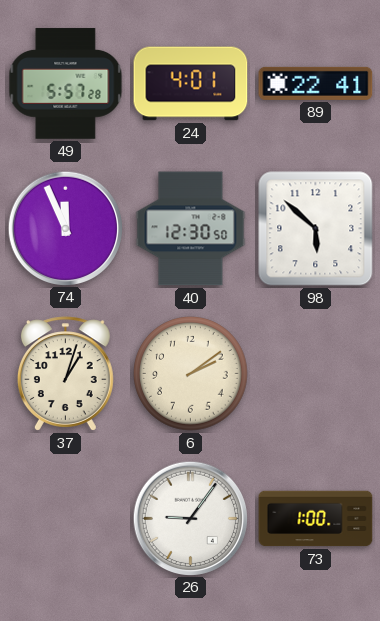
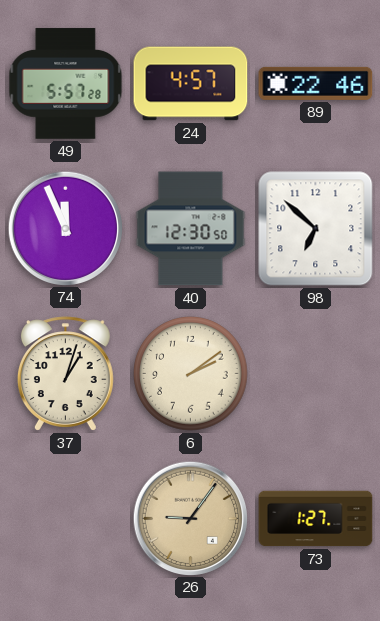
24: 4:01 -> 4:57 (191, 84)
89: 22:41 -> 22:46 (316, 83)
98: 5:52 -> 6:52 (316, 229)
26 dial: white -> champagne (190, 518)
73: 1:00 -> 1:27 (316, 519)
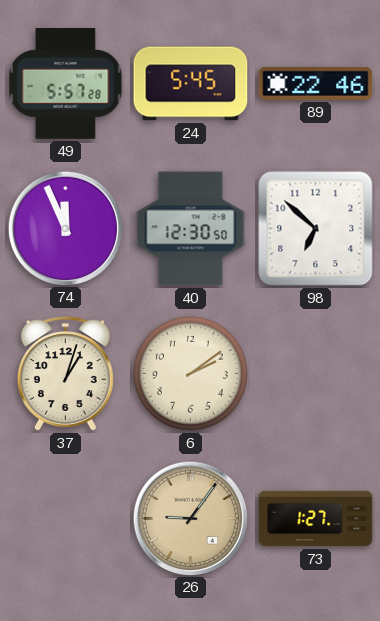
24: 4:57 -> 5:45 (191, 84)
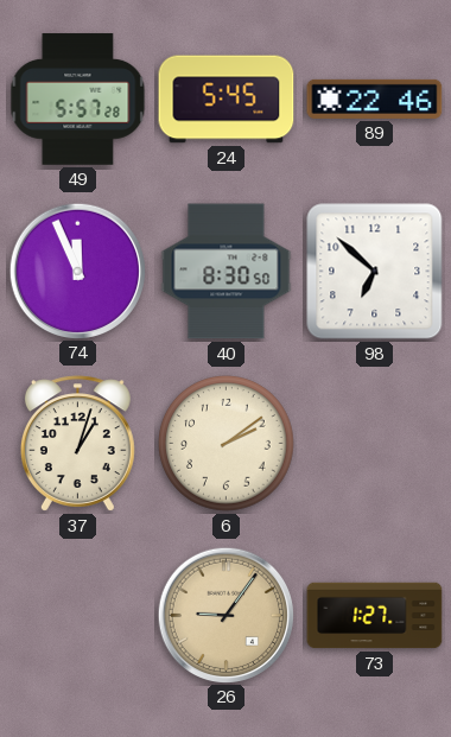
40: 12:30 -> 8:30 (227, 272)
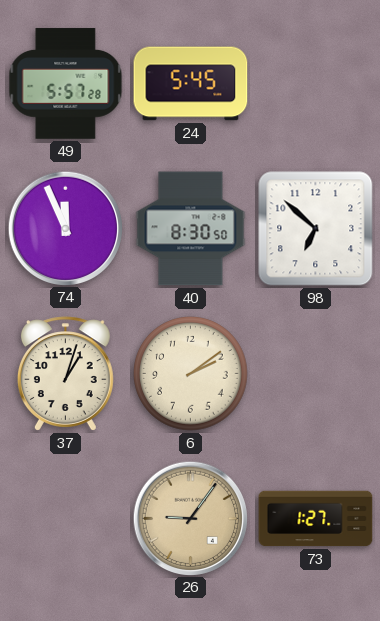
89: 22:46 -> none (375, 99)
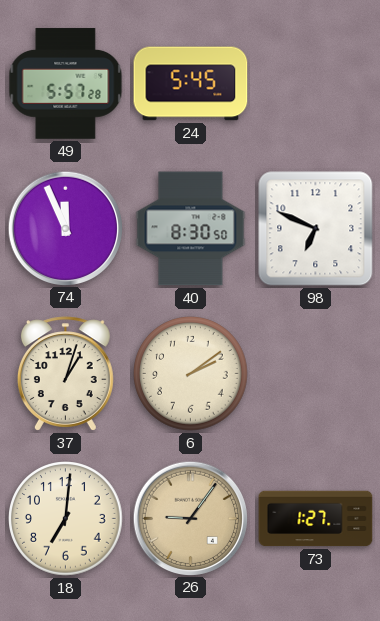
98: 6:52 -> 6:49 (316, 229)
18: none -> 7:01 (66, 519)
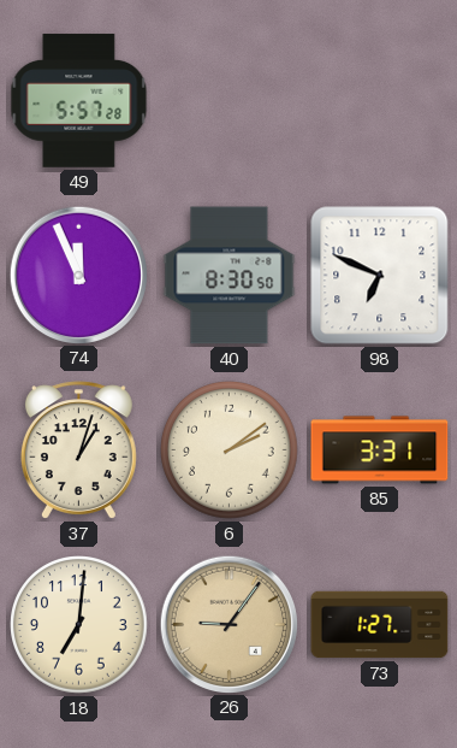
24: 5:45 -> none (191, 84)
85: none -> 3:31 (380, 450)
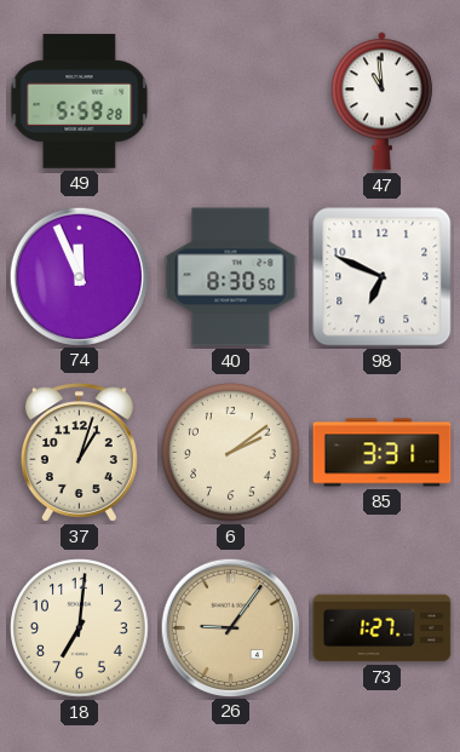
49: 5:57 -> 5:59 (80, 102)
47: none -> 10:59 (381, 102)
